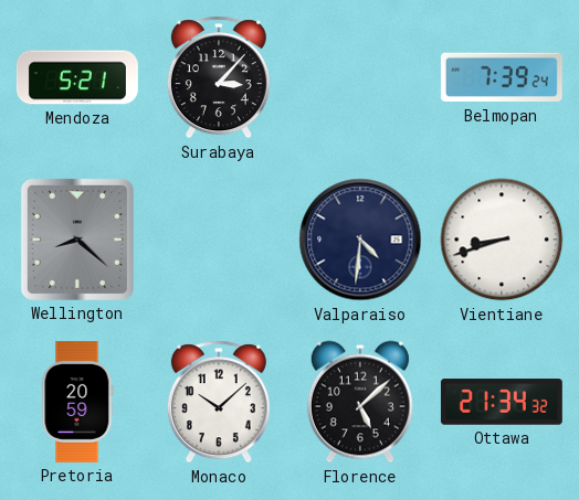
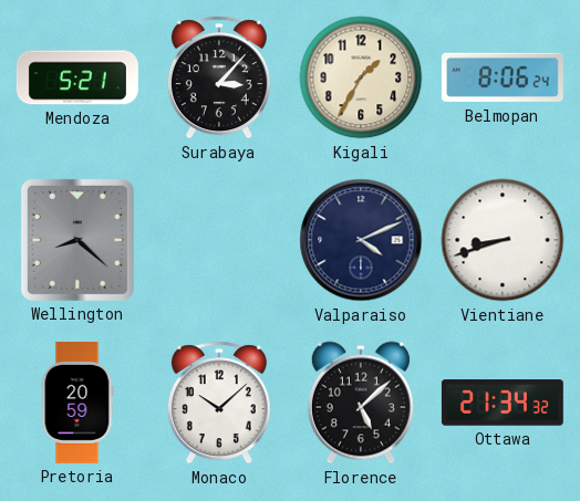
Kigali: none -> 1:35 (361, 77)
Belmopan: 7:39 -> 8:06 (503, 77)
Valparaiso: 4:31 -> 4:11 (361, 240)
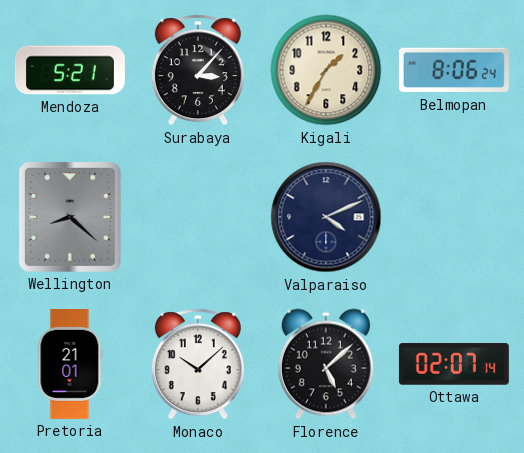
Vientiane: 8:42 -> none (503, 240)
Pretoria: 20:59 -> 21:01 (70, 364)
Ottawa: 21:34 -> 02:07 (454, 364)
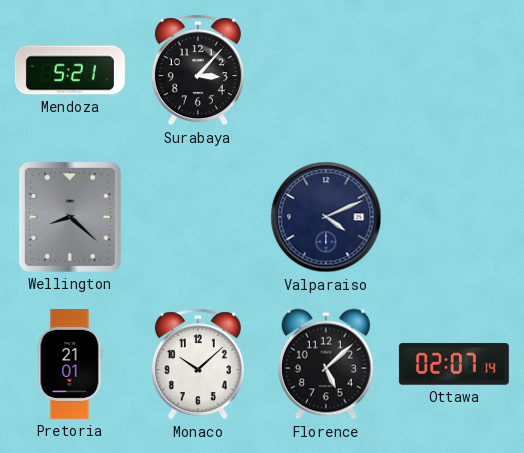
Kigali: 1:35 -> none (326, 70)
Belmopan: 8:06 -> none (454, 70)
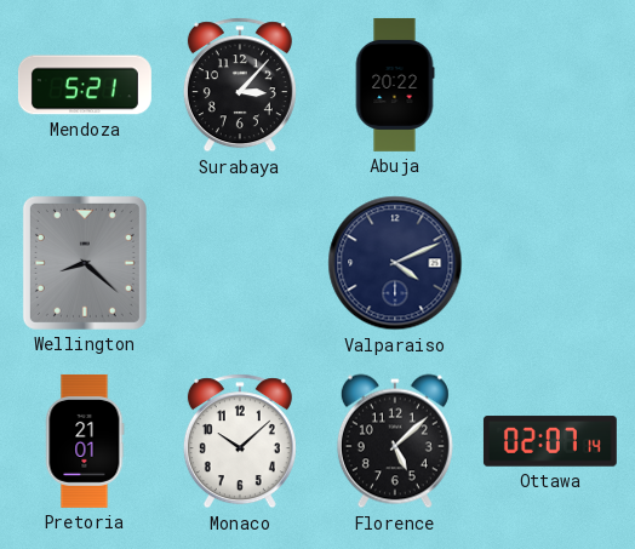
Abuja: none -> 20:22 (395, 85)
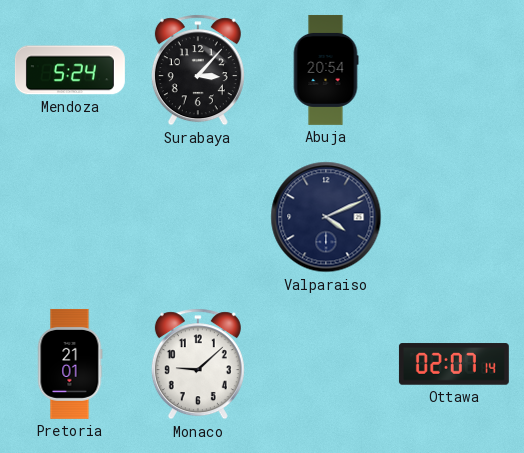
Mendoza: 5:21 -> 5:24 (70, 70)
Abuja: 20:22 -> 20:54 (326, 70)
Wellington: 8:22 -> none (85, 263)
Monaco: 10:08 -> 9:08 (198, 364)
Florence: 5:08 -> none (395, 441)
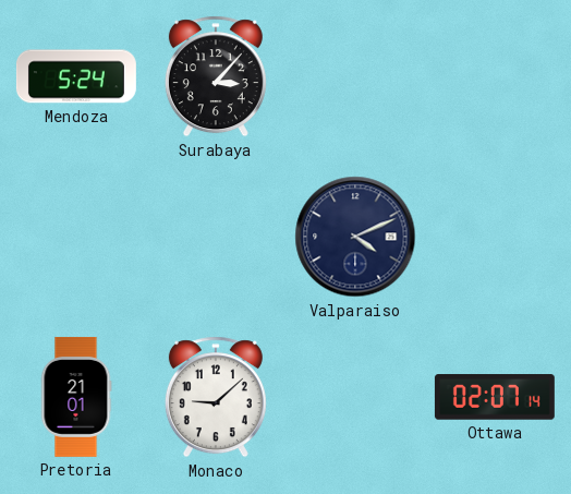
Abuja: 20:54 -> none (326, 70)
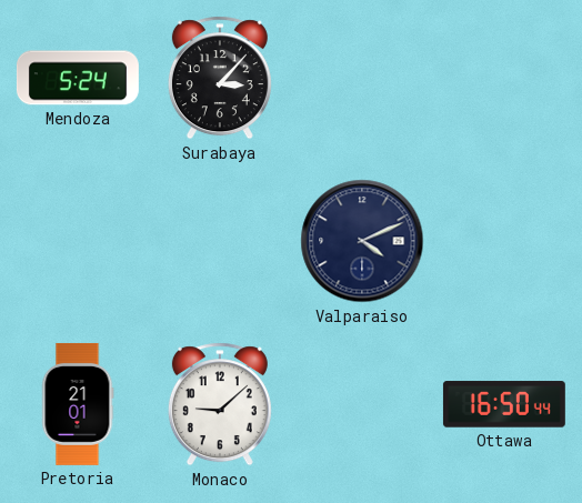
Ottawa: 02:07 -> 16:50 (504, 404)
